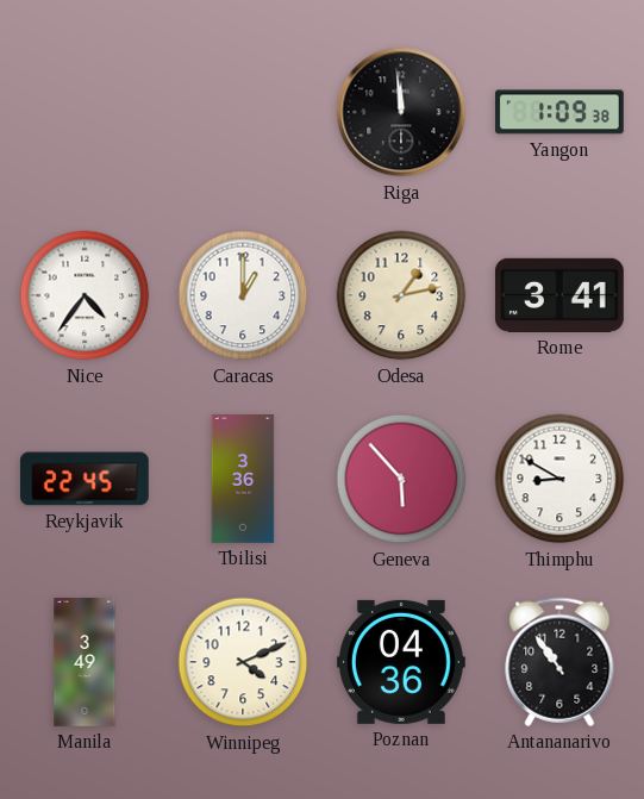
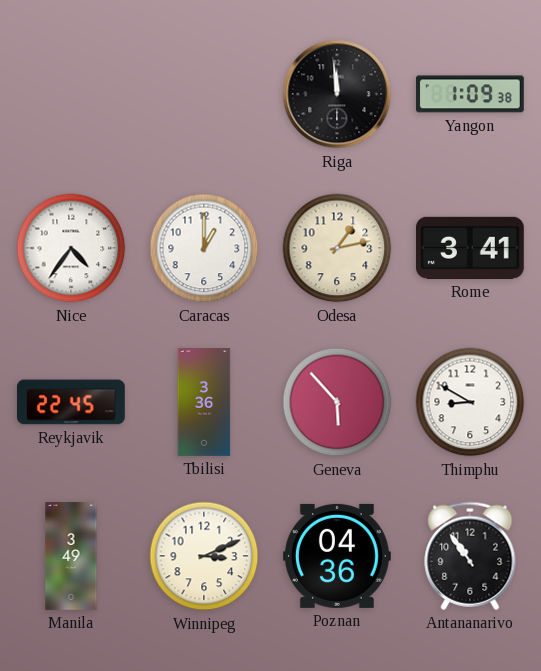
Winnipeg: 4:11 -> 3:11 (204, 556)
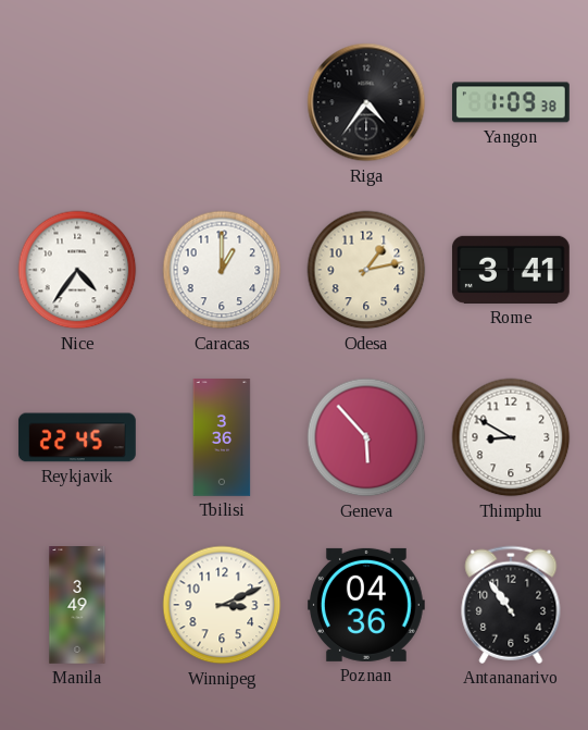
Riga: 11:59 -> 4:36 (366, 102)
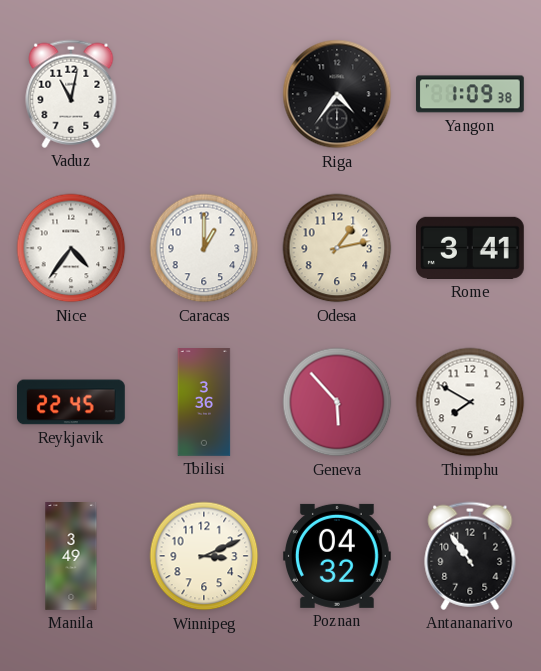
Vaduz: none -> 11:02 (71, 94)
Thimphu: 8:50 -> 7:50 (470, 402)
Poznan: 04:36 -> 04:32 (337, 556)
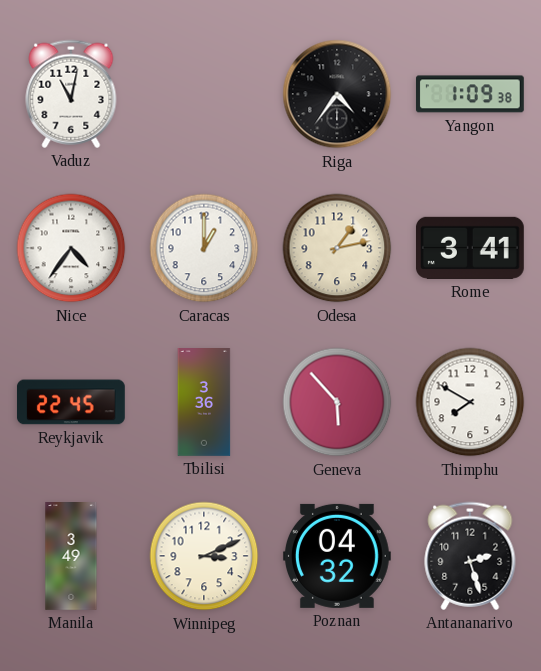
Antananarivo: 10:54 -> 2:27 (470, 556)
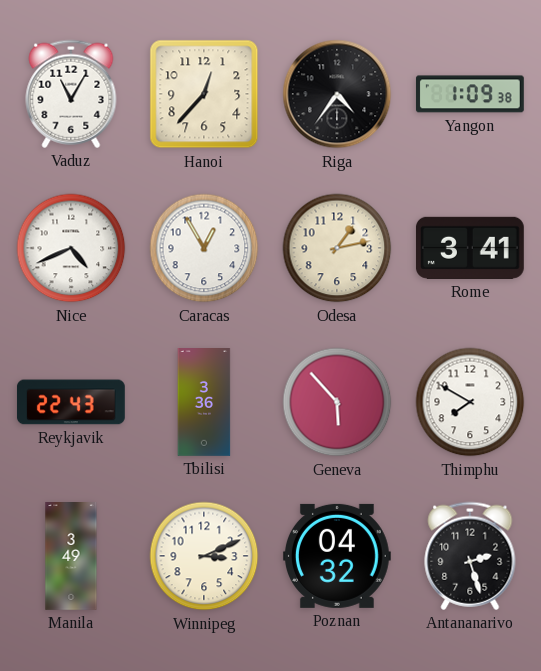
Vaduz: 11:02 -> 11:05 (71, 94)
Hanoi: none -> 12:37 (204, 94)
Nice: 4:36 -> 4:41 (71, 248)
Caracas: 1:00 -> 12:55 (204, 248)
Reykjavik: 22:45 -> 22:43 (71, 402)
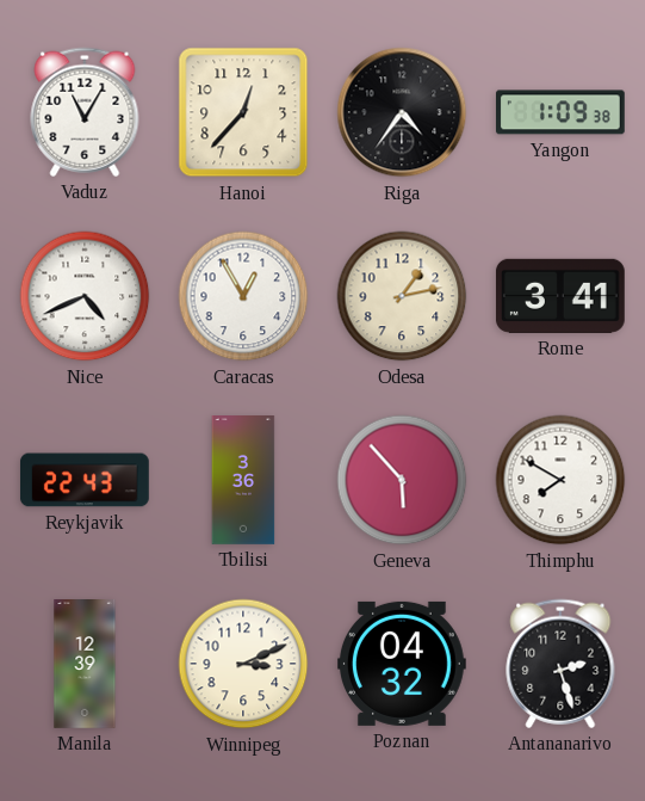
Manila: 3:49 -> 12:39 (85, 665)
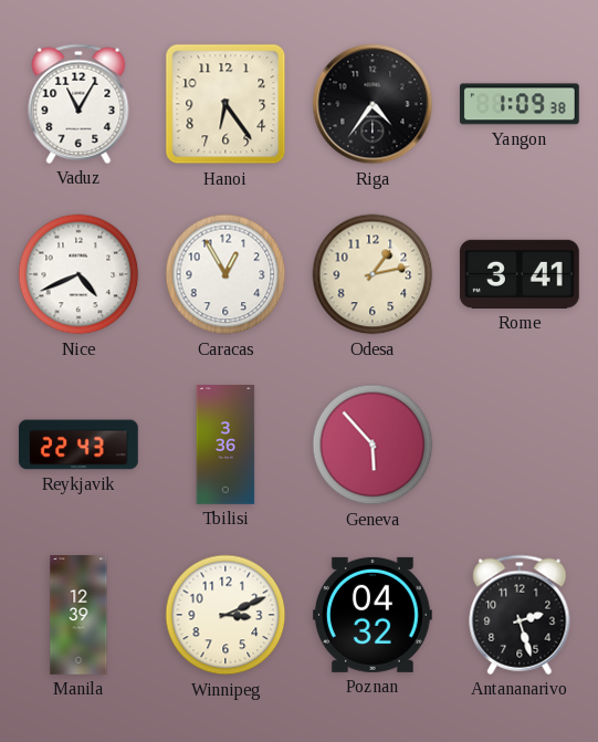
Hanoi: 12:37 -> 6:24 (225, 104)
Thimphu: 7:50 -> none (560, 480)
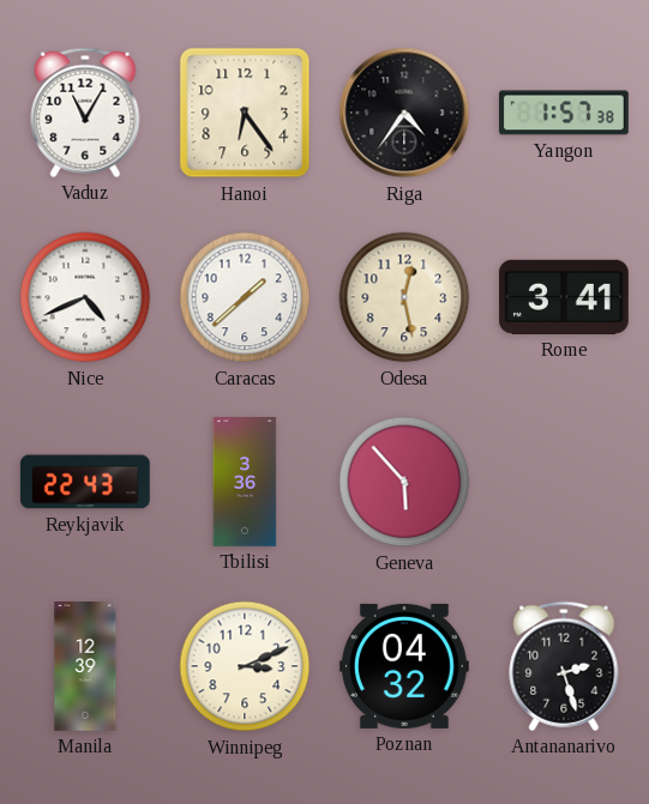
Yangon: 1:09 -> 1:57 (564, 113)
Caracas: 12:55 -> 1:38 (245, 297)
Odesa: 1:13 -> 12:28 (404, 297)
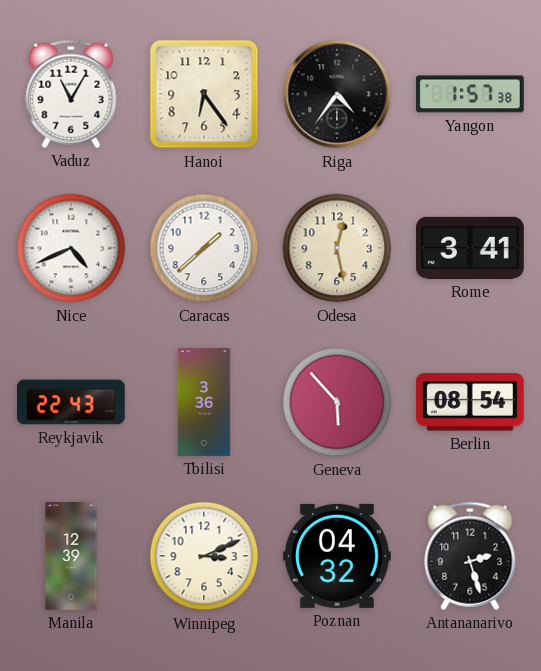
Berlin: none -> 08:54 (470, 402)
